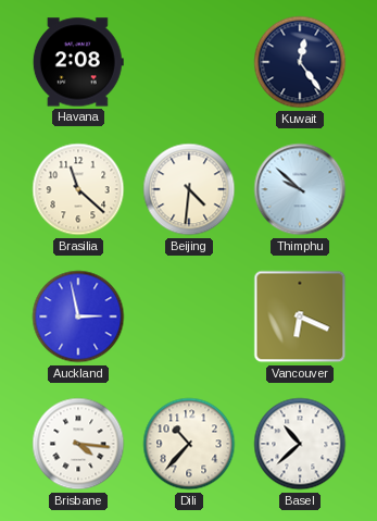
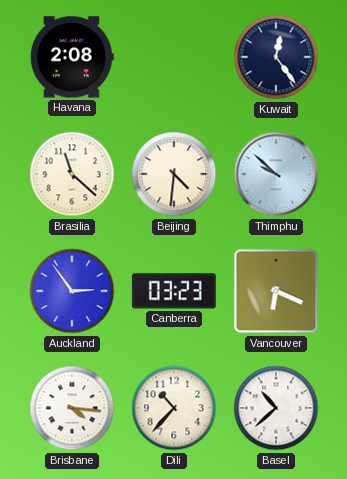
Auckland: 2:58 -> 2:54 (72, 291)
Canberra: none -> 03:23 (174, 291)
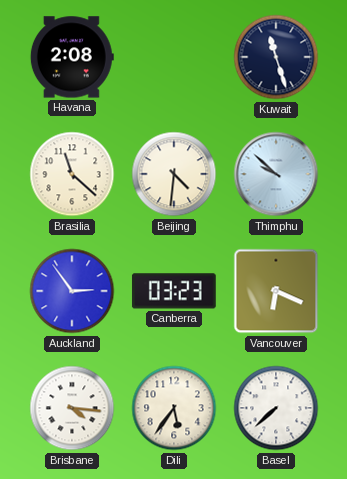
Kuwait: 12:24 -> 11:27 (276, 57)
Dili: 10:37 -> 5:36 (174, 408)
Basel: 10:38 -> 7:38 (276, 408)
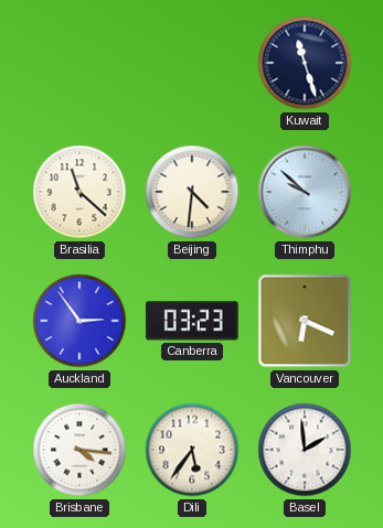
Havana: 2:08 -> none (72, 57)
Basel: 7:38 -> 1:59 (305, 450)
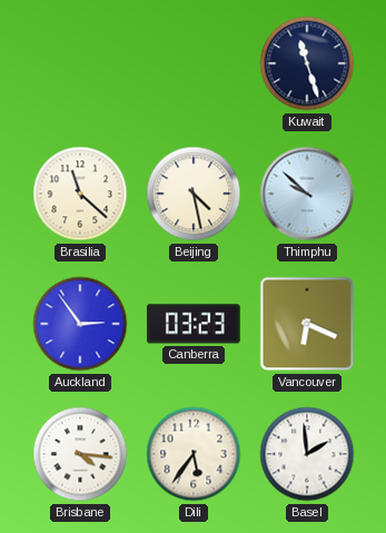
Beijing: 4:31 -> 4:28 (194, 194)
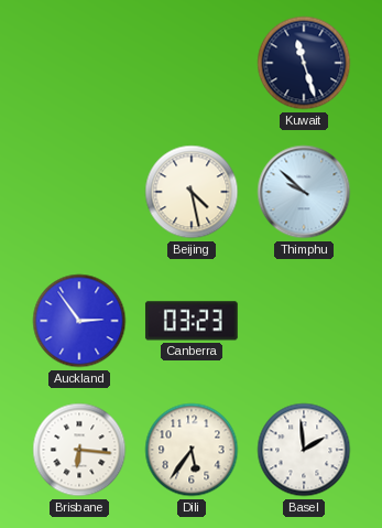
Brasilia: 11:22 -> none (80, 194)
Vancouver: 6:19 -> none (307, 324)
Brisbane: 4:16 -> 6:16 (79, 450)
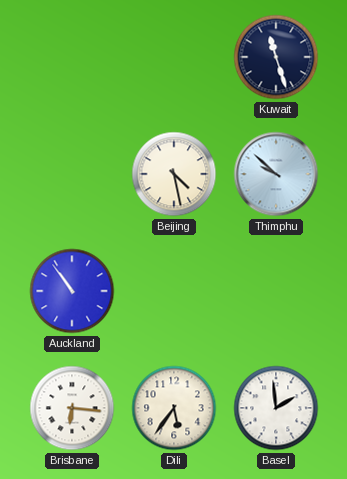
Auckland: 2:54 -> 10:54 (72, 291)
Canberra: 03:23 -> none (192, 321)
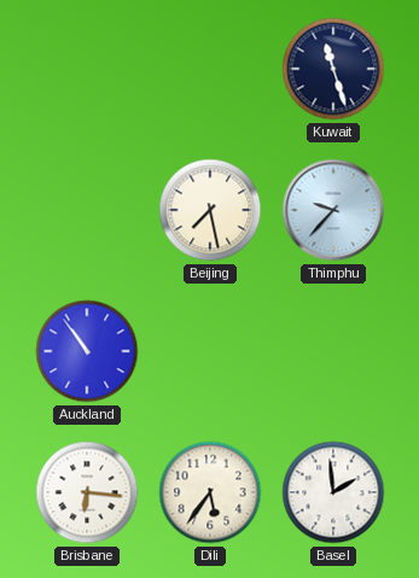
Beijing: 4:28 -> 7:28 (210, 210)
Thimphu: 9:52 -> 9:37 (333, 210)
